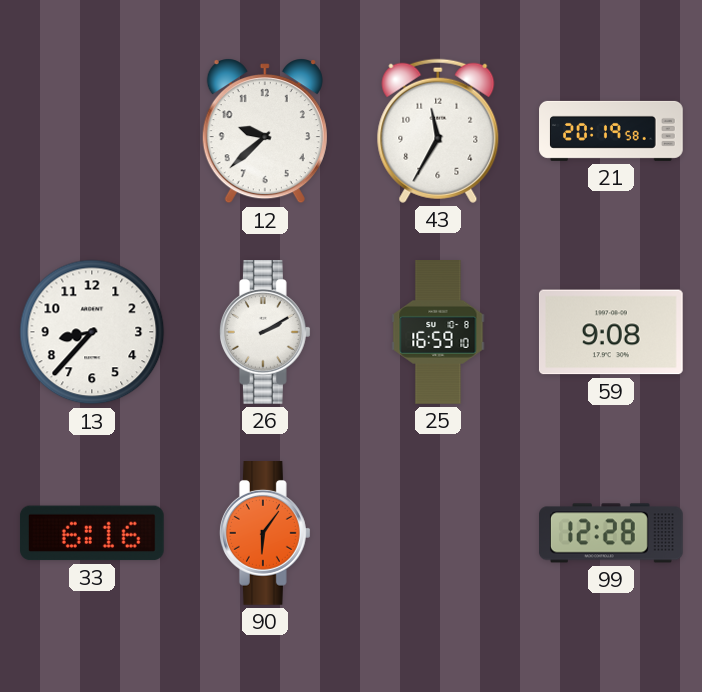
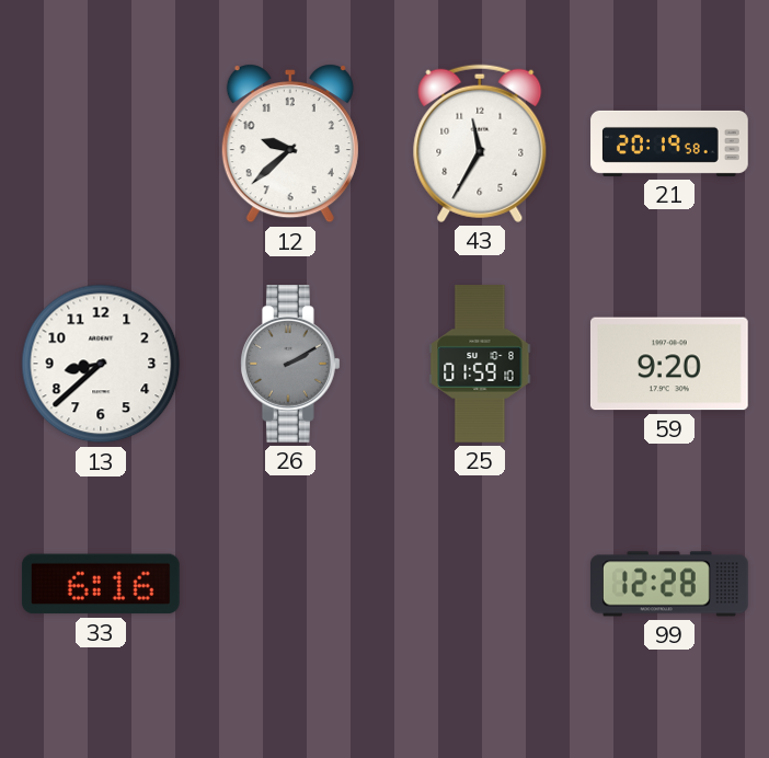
13: 8:37 -> 8:38 (101, 364)
26 dial: white -> grey (290, 365)
25: 16:59 -> 01:59 (480, 365)
59: 9:08 -> 9:20 (669, 364)
90: 6:06 -> none (265, 534)
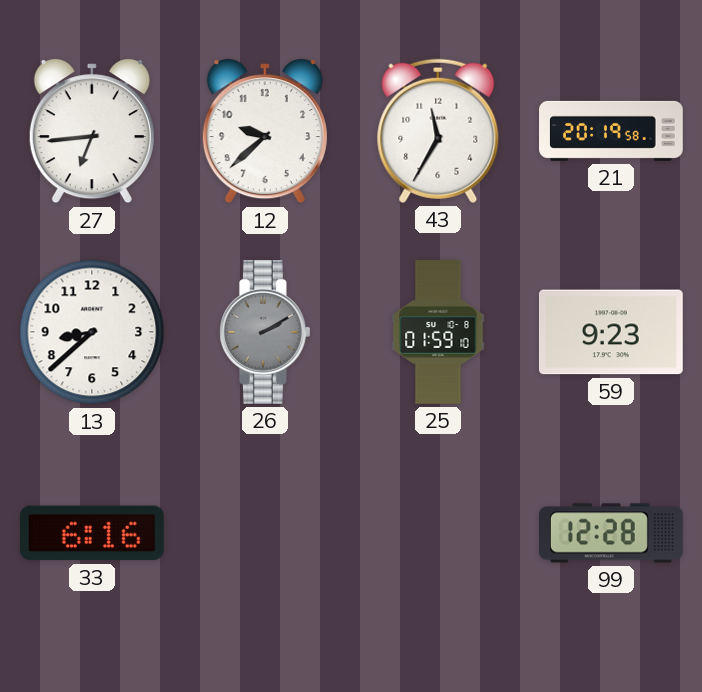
27: none -> 6:44 (92, 131)
59: 9:20 -> 9:23 (611, 332)
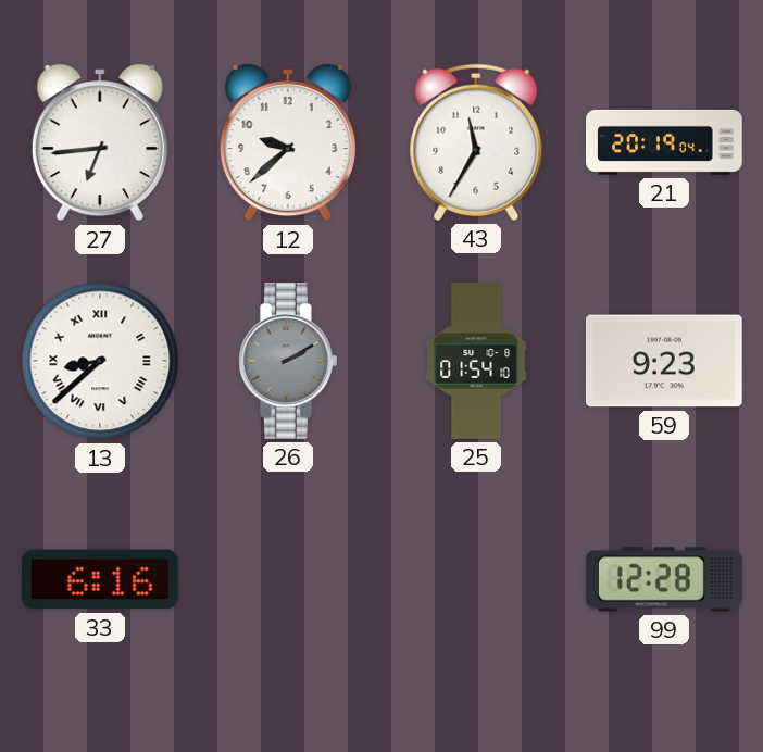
21: 20:19:58 -> 20:19:04 (664, 142)
13 numerals: Arabic -> Roman (100, 361)
25: 01:59 -> 01:54 (476, 362)
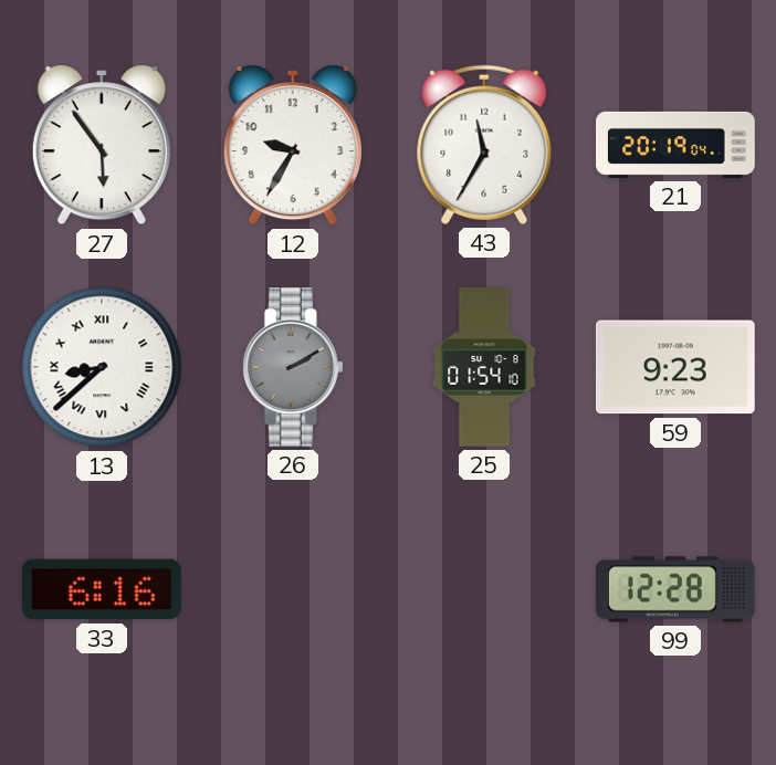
27: 6:44 -> 5:54 (102, 145)
12: 9:38 -> 9:35 (293, 145)
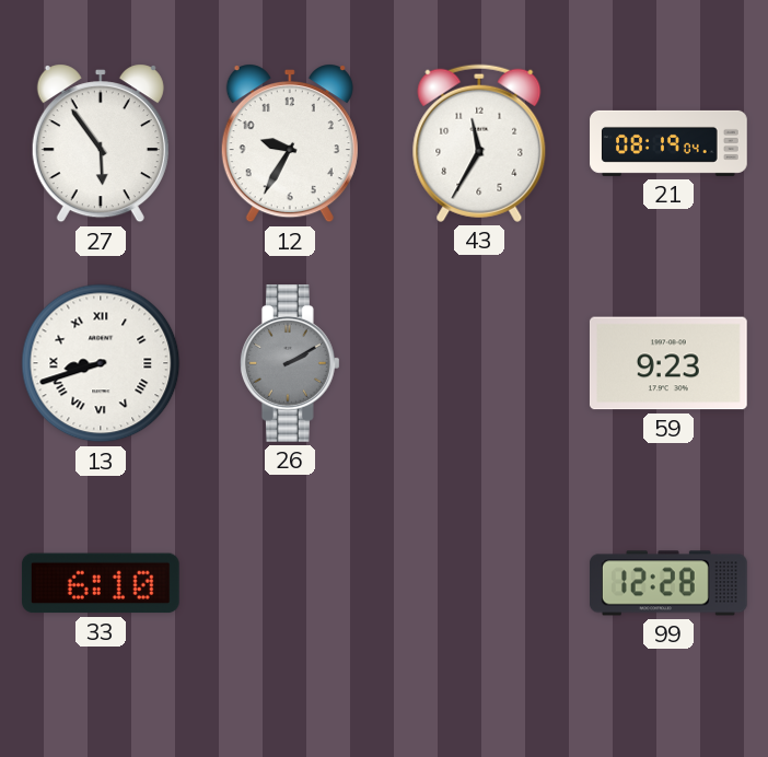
21: 20:19 -> 08:19 (668, 143)
13: 8:38 -> 8:42 (101, 363)
25: 01:54 -> none (484, 368)
33: 6:16 -> 6:10 (101, 583)
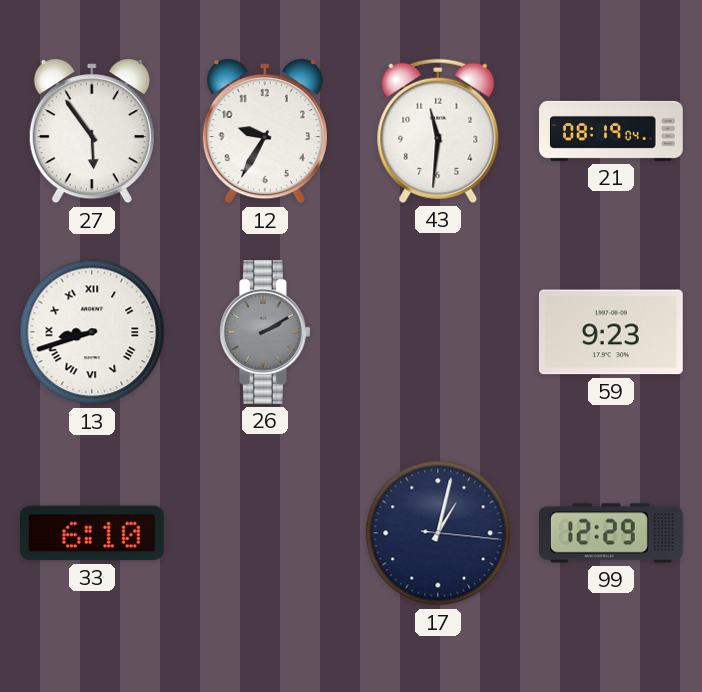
43: 11:35 -> 11:31 (438, 131)
17: none -> 1:02 (438, 533)
99: 12:28 -> 12:29 (612, 533)
